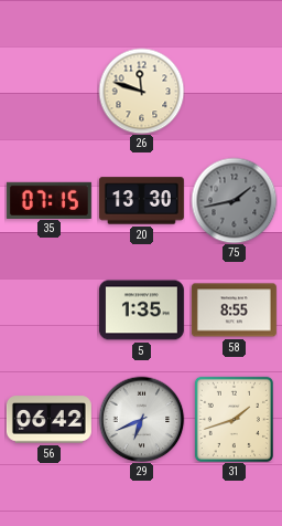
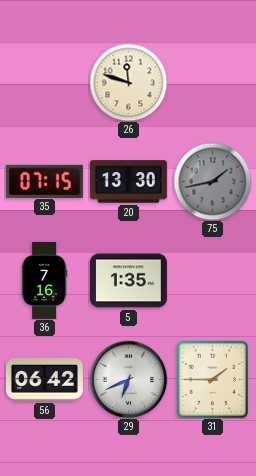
36: none -> 7:16 (44, 280)
58: 8:55 -> none (234, 311)
31: 1:42 -> 1:45 (212, 379)
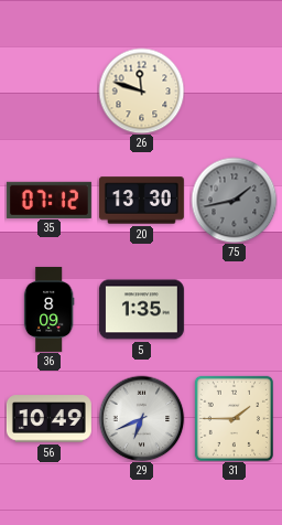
35: 07:15 -> 07:12 (48, 200)
36: 7:16 -> 8:09 (48, 309)
56: 06:42 -> 10:49 (48, 419)
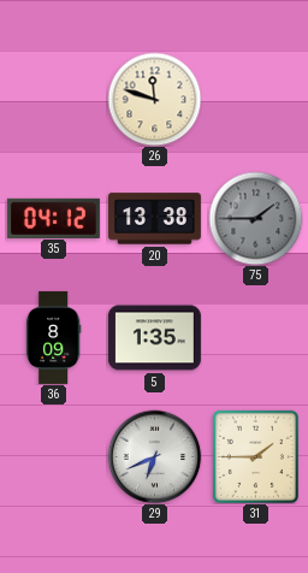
35: 07:12 -> 04:12 (53, 218)
20: 13:30 -> 13:38 (154, 219)
75: 1:43 -> 1:45 (255, 218)
56: 10:49 -> none (48, 419)
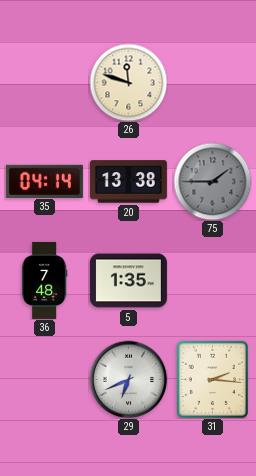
35: 04:12 -> 04:14 (44, 181)
36: 8:09 -> 7:48 (44, 280)
31: 1:45 -> 2:16 (212, 379)
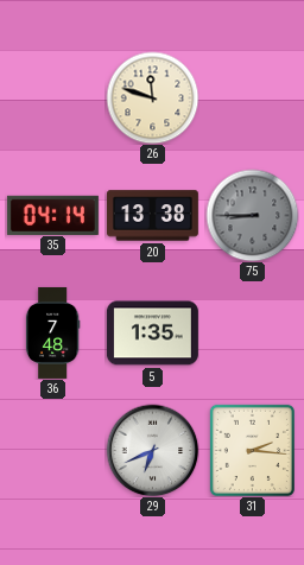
75: 1:45 -> 8:45 (252, 215)
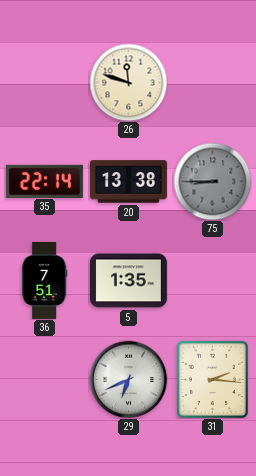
35: 04:14 -> 22:14 (44, 181)
36: 7:48 -> 7:51 (44, 280)
